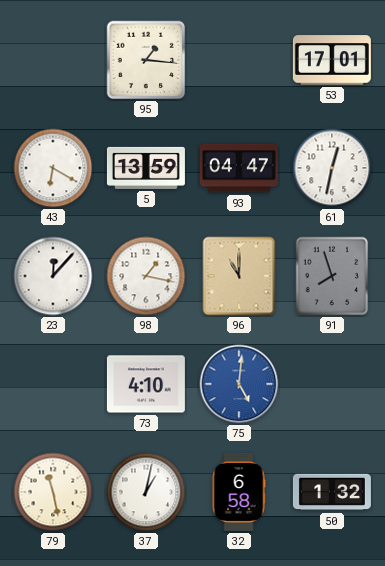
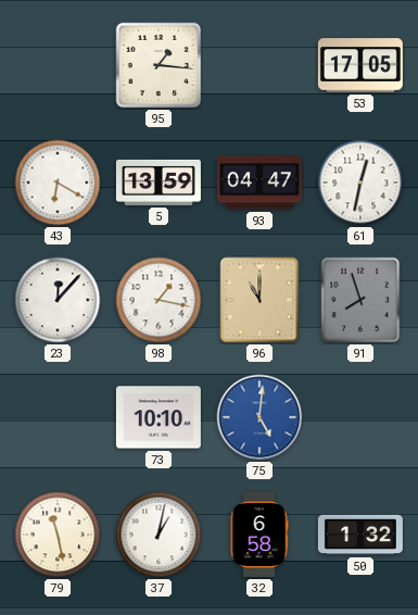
53: 17:01 -> 17:05 (360, 65)
73: 4:10 -> 10:10 (159, 417)
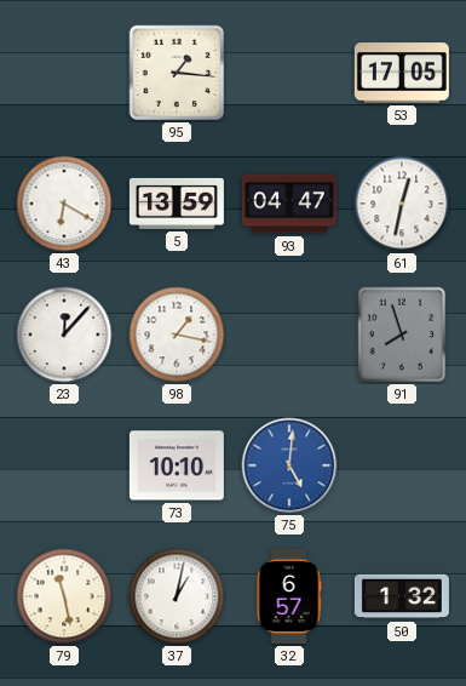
96: 11:00 -> none (259, 300)
32: 6:58 -> 6:57 (289, 596)
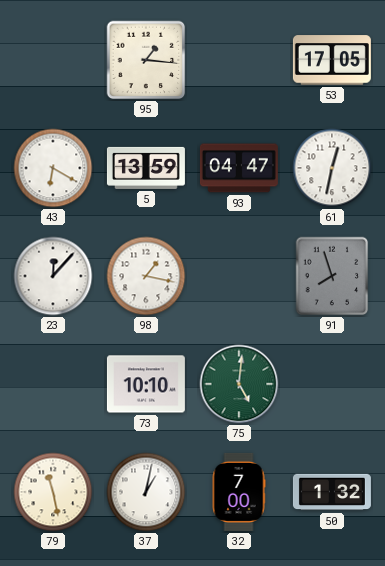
75 dial: blue -> green (239, 384)
32: 6:57 -> 7:00 (239, 492)
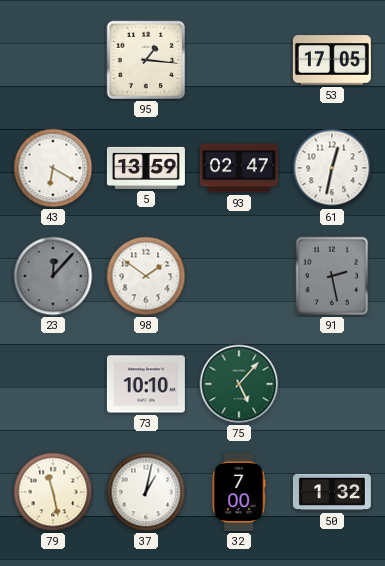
93: 04:47 -> 02:47 (239, 168)
23 dial: white -> grey (53, 276)
98: 1:17 -> 1:51 (146, 276)
91: 7:57 -> 2:28 (332, 276)
75: 5:01 -> 5:07 (239, 384)
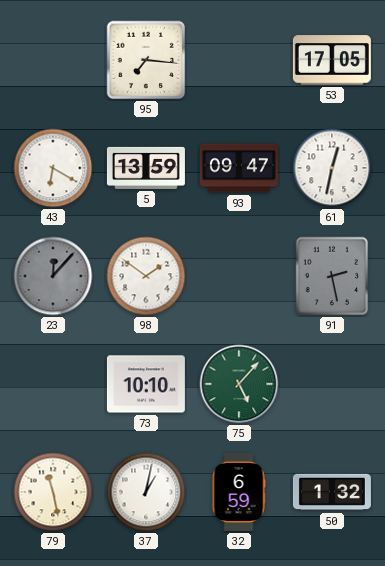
95: 1:16 -> 7:16 (146, 60)
93: 02:47 -> 09:47 (239, 168)
32: 7:00 -> 6:59 (239, 492)
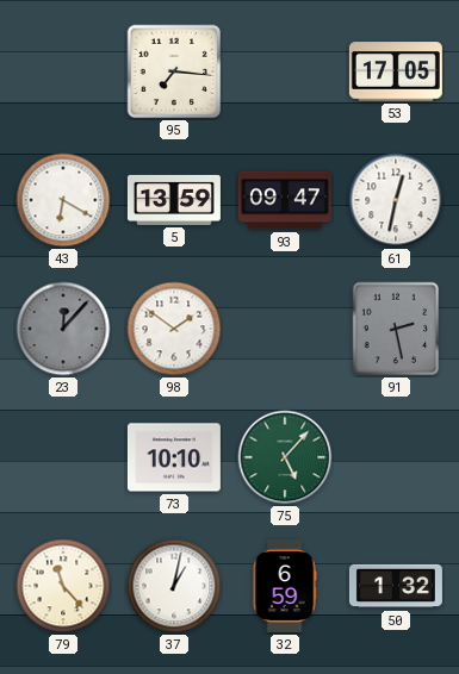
79: 11:28 -> 11:23 (63, 586)
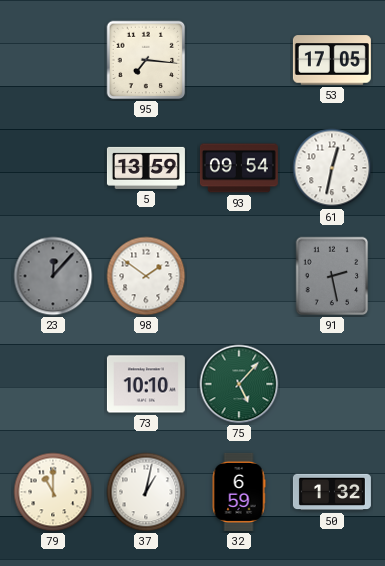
43: 6:20 -> none (63, 200)
93: 09:47 -> 09:54 (239, 168)
79: 11:23 -> 11:00 (53, 492)
